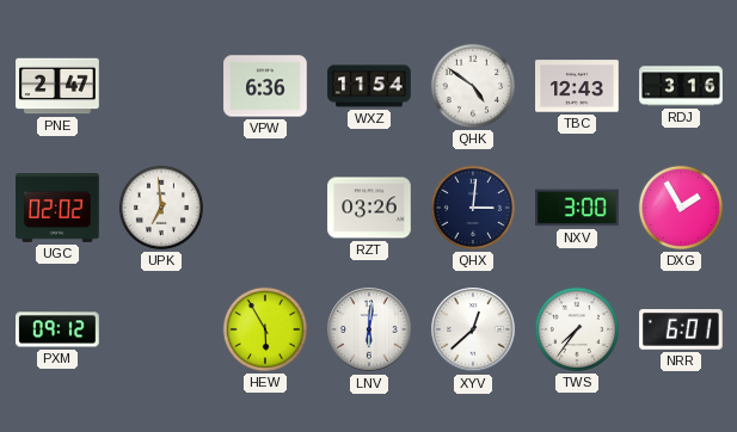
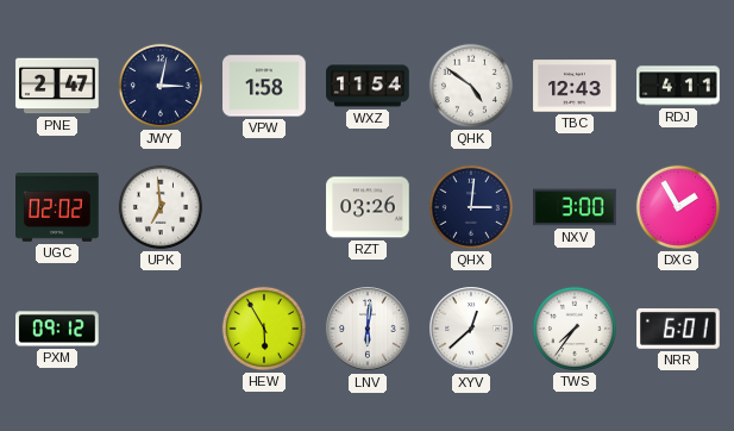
JWY: none -> 3:02 (161, 86)
VPW: 6:36 -> 1:58 (264, 86)
RDJ: 3:16 -> 4:11 (678, 86)
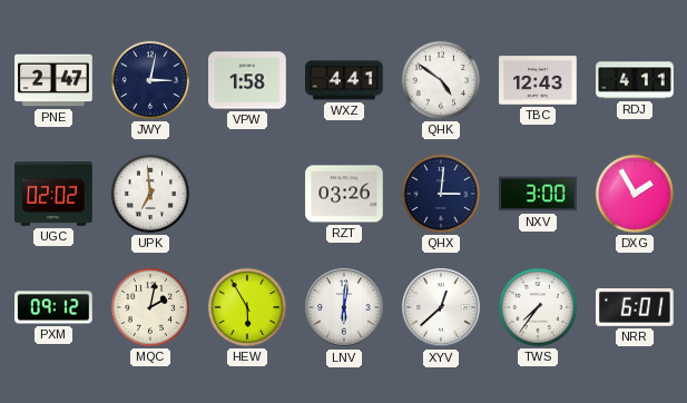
WXZ: 11:54 -> 4:41 (344, 80)
MQC: none -> 2:02 (150, 307)
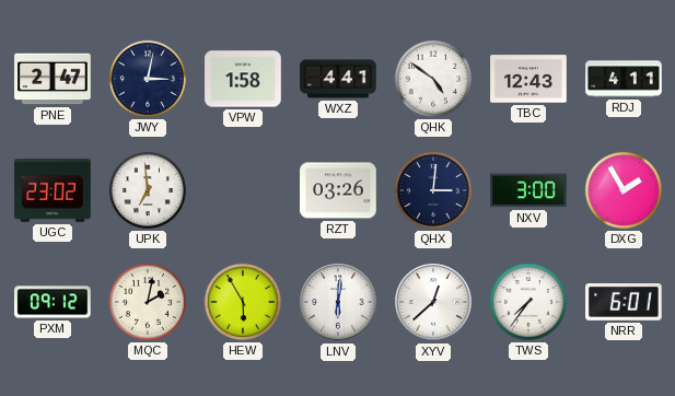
UGC: 02:02 -> 23:02 (53, 191)
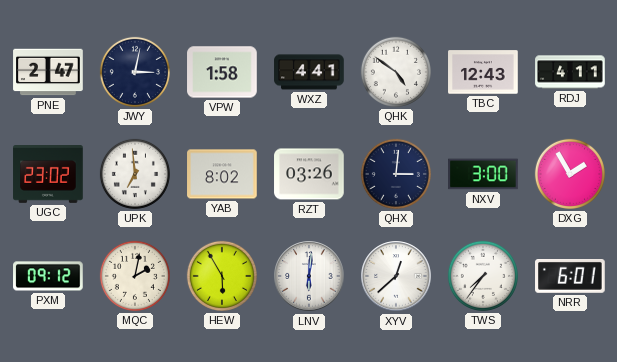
YAB: none -> 8:02 (222, 174)
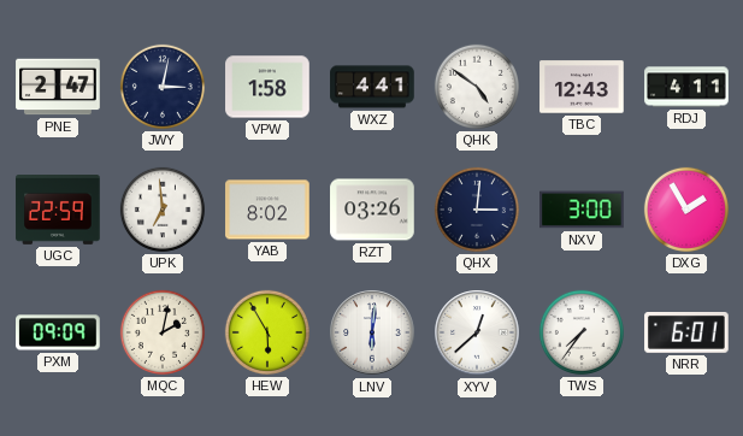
UGC: 23:02 -> 22:59 (58, 211)
PXM: 09:12 -> 09:09 (58, 332)
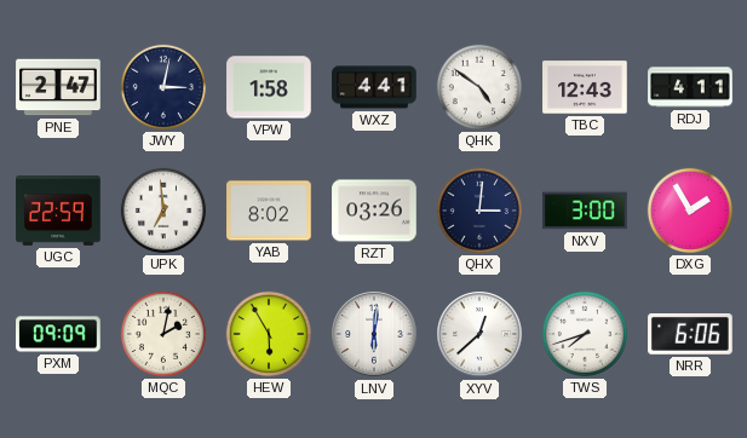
TWS: 7:36 -> 7:42 (585, 334)
NRR: 6:01 -> 6:06 (690, 335)
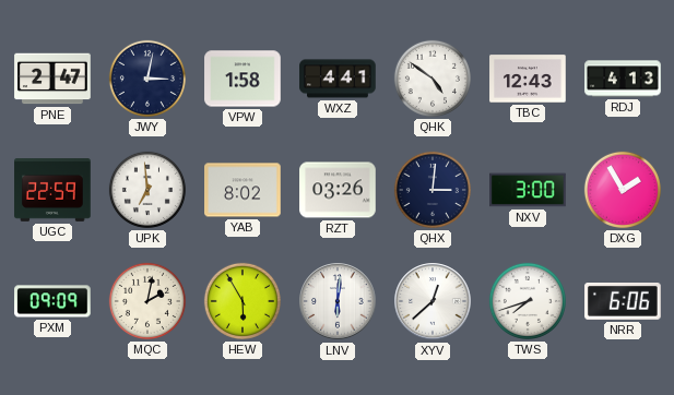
RDJ: 4:11 -> 4:13 (623, 79)
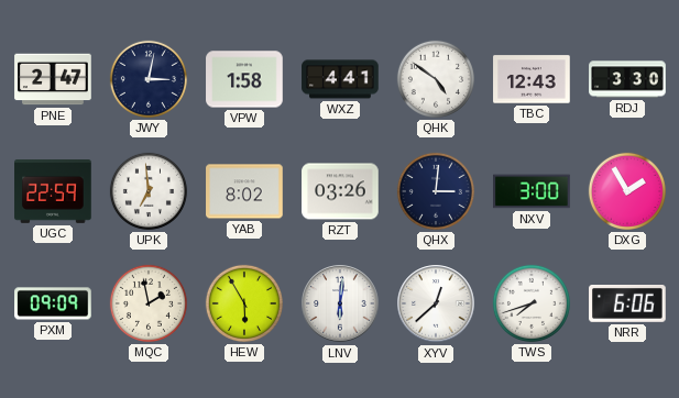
RDJ: 4:13 -> 3:30 (627, 79)
MQC: 2:02 -> 1:58 (149, 303)
